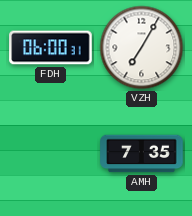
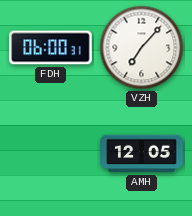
VZH: 7:05 -> 7:07 (142, 48)
AMH: 7:35 -> 12:05 (142, 154)
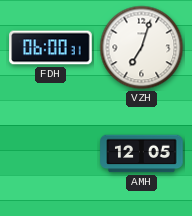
VZH: 7:07 -> 7:03 (142, 48)
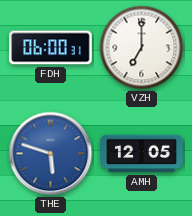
VZH: 7:03 -> 7:00 (142, 48)
THE: none -> 5:48 (51, 154)
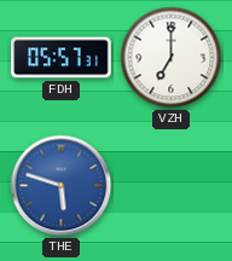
FDH: 06:00 -> 05:57 (62, 58)
AMH: 12:05 -> none (142, 154)
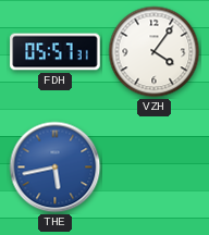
VZH: 7:00 -> 4:06 (155, 52)
THE: 5:48 -> 5:43 (56, 168)
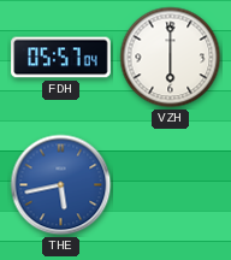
FDH: 05:57:31 -> 05:57:04 (61, 58)
VZH: 4:06 -> 6:00 (171, 58)
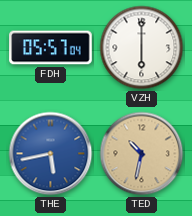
TED: none -> 10:32 (142, 154)
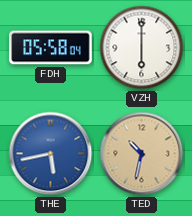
FDH: 05:57 -> 05:58 (51, 48)
